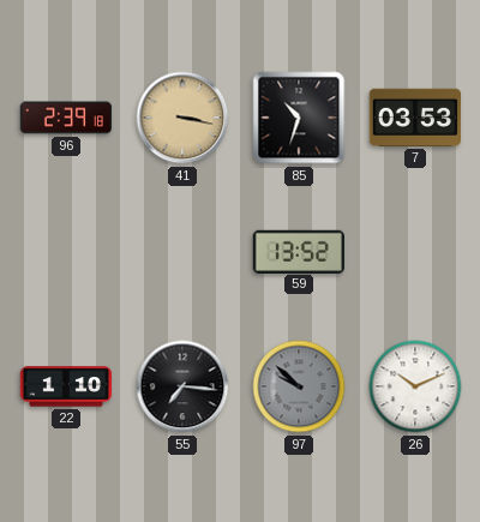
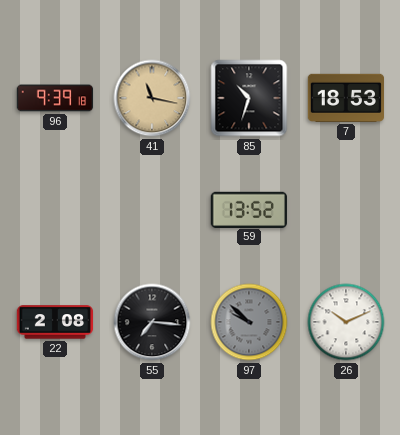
96: 2:39 -> 9:39 (55, 98)
41: 3:17 -> 11:17 (152, 98)
7: 03:53 -> 18:53 (345, 98)
22: 1:10 -> 2:08 (55, 322)
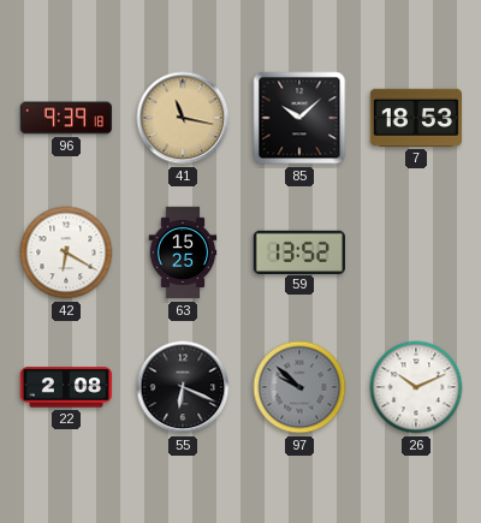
85: 10:33 -> 10:08 (299, 118)
42: none -> 6:20 (66, 252)
63: none -> 15:25 (183, 252)
55: 7:16 -> 6:19 (183, 387)
